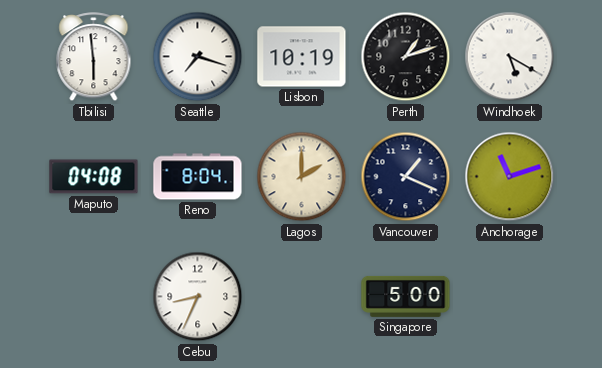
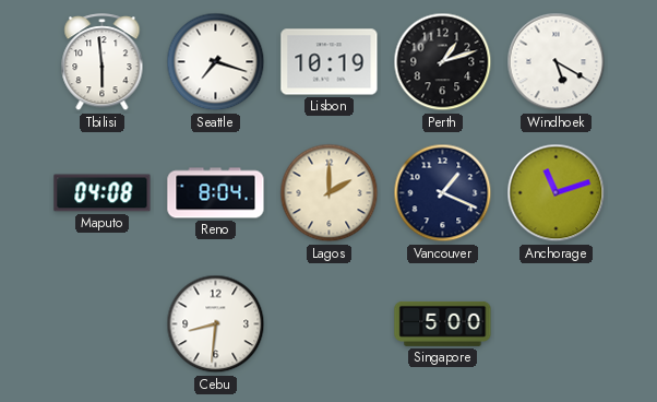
Cebu: 8:34 -> 8:31 (216, 324)
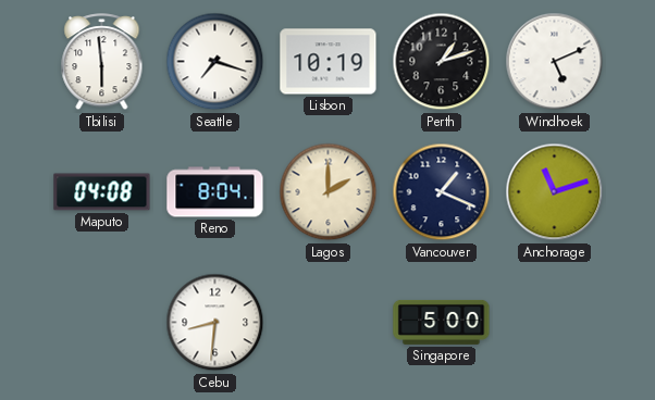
Windhoek: 5:20 -> 5:11 (555, 62)
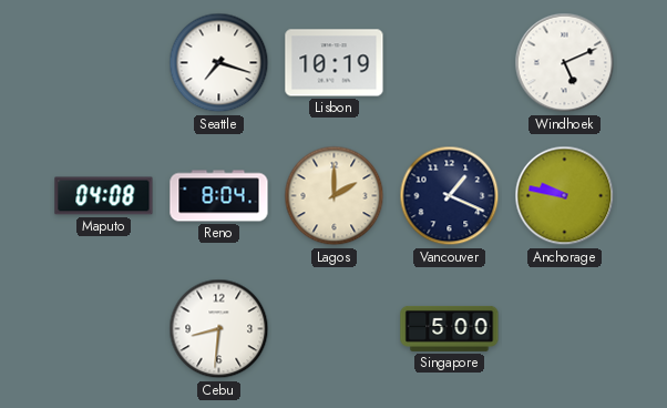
Tbilisi: 5:59 -> none (102, 62)
Perth: 1:12 -> none (442, 62)
Anchorage: 11:12 -> 9:47 (565, 196)
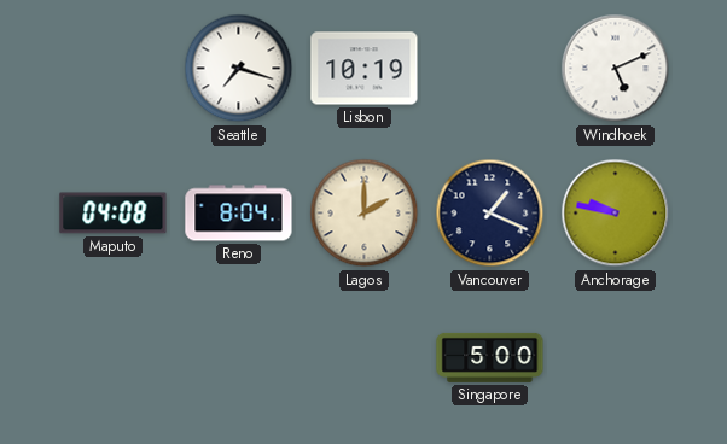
Cebu: 8:31 -> none (219, 329)
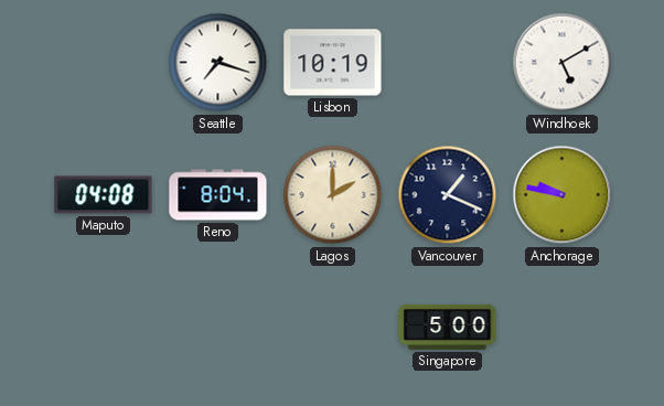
Windhoek: 5:11 -> 5:10 (563, 63)
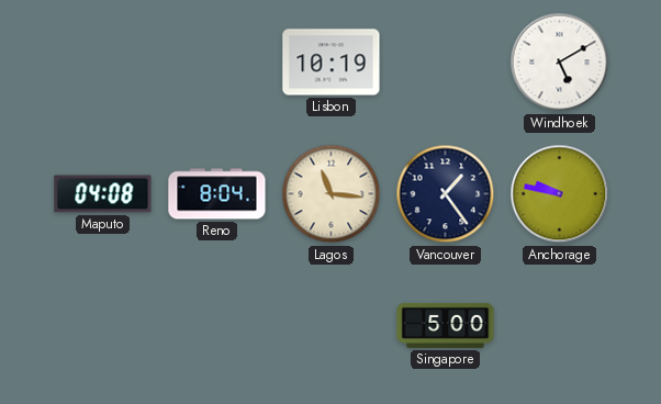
Seattle: 7:18 -> none (218, 63)
Lagos: 2:00 -> 11:16 (332, 194)
Vancouver: 1:19 -> 1:24 (446, 194)
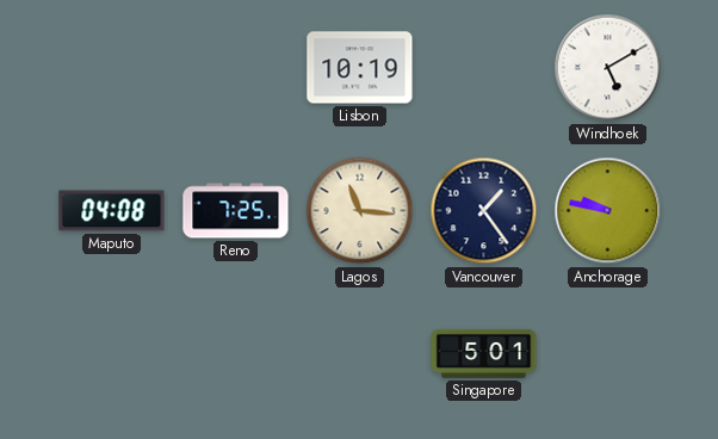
Reno: 8:04 -> 7:25 (236, 211)
Singapore: 5:00 -> 5:01 (484, 353)
